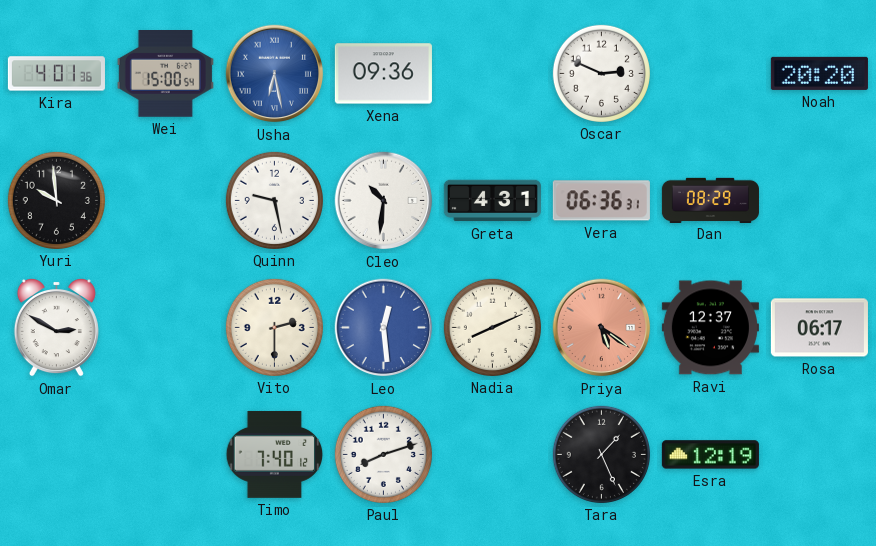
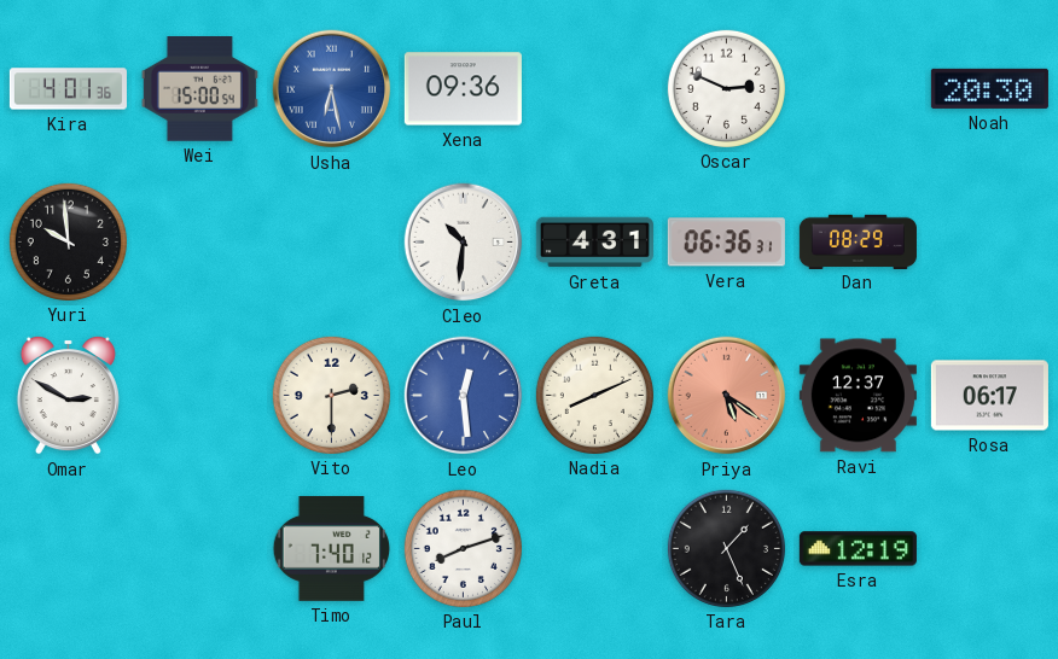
Noah: 20:20 -> 20:30 (989, 88)
Quinn: 9:28 -> none (274, 200)
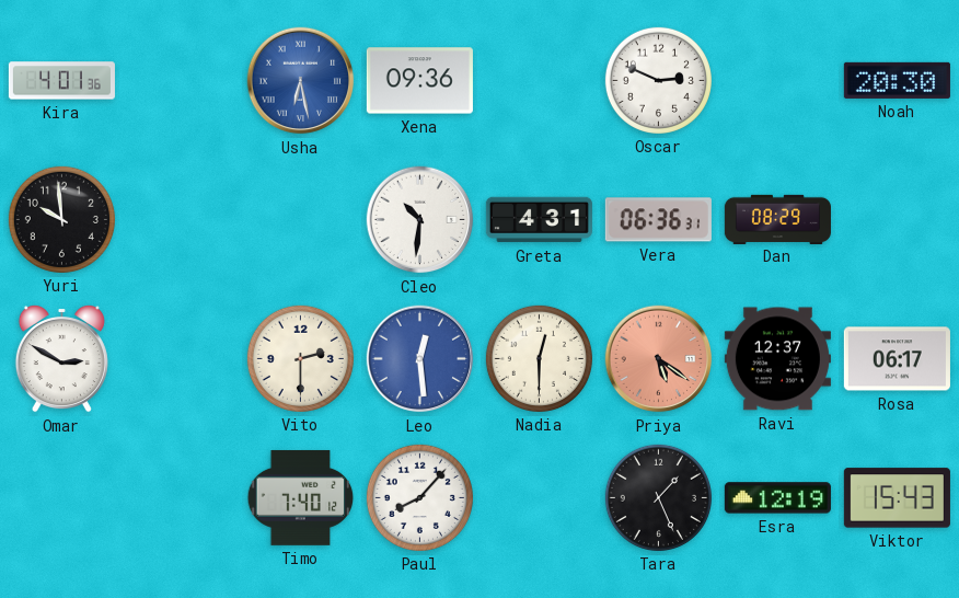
Wei: 15:00 -> none (199, 89)
Nadia: 8:11 -> 12:30 (539, 358)
Paul: 8:12 -> 8:07 (419, 497)
Viktor: none -> 15:43 (897, 498)
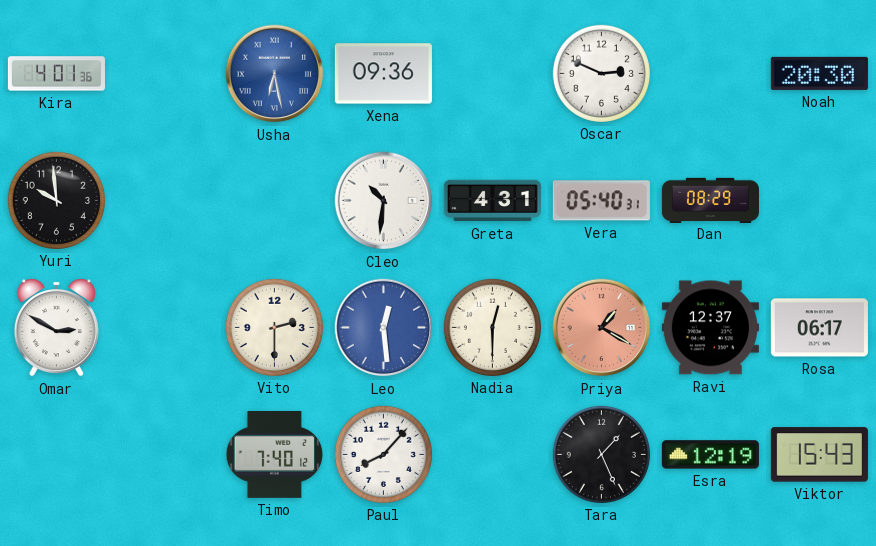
Vera: 06:36 -> 05:40 (601, 201)
Priya: 5:21 -> 1:20 (602, 328)
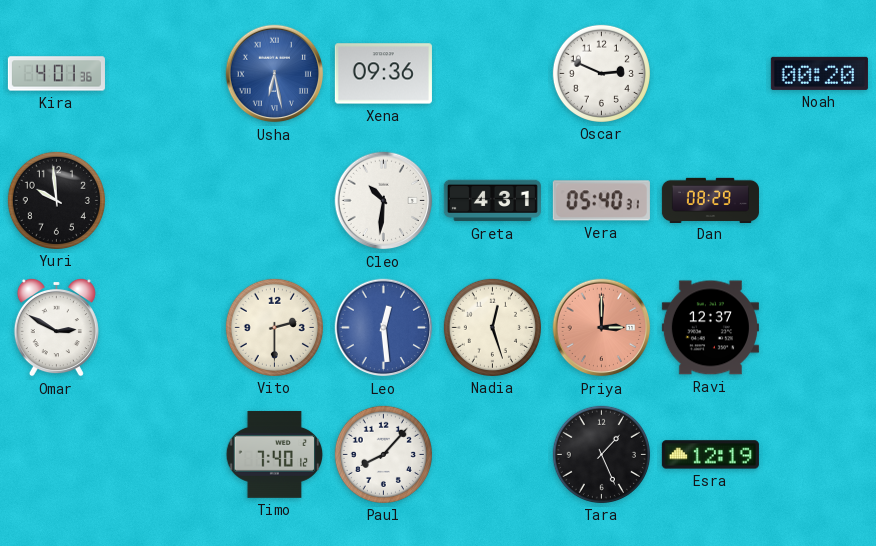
Noah: 20:30 -> 00:20 (819, 73)
Nadia: 12:30 -> 12:27 (492, 327)
Priya: 1:20 -> 3:00 (602, 328)
Rosa: 06:17 -> none (819, 328)
Viktor: 15:43 -> none (819, 455)
